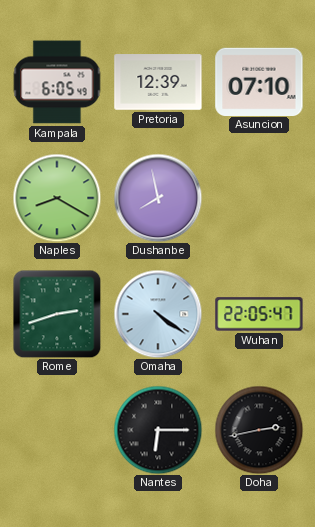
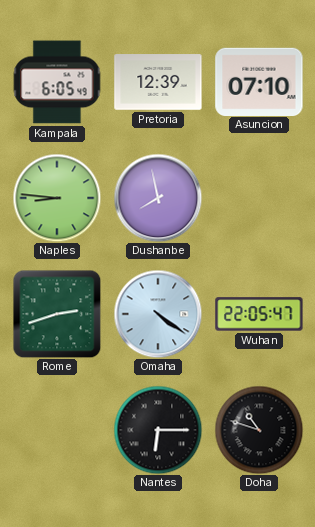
Naples: 8:20 -> 8:46 (57, 198)
Doha: 2:43 -> 10:48 (259, 430)
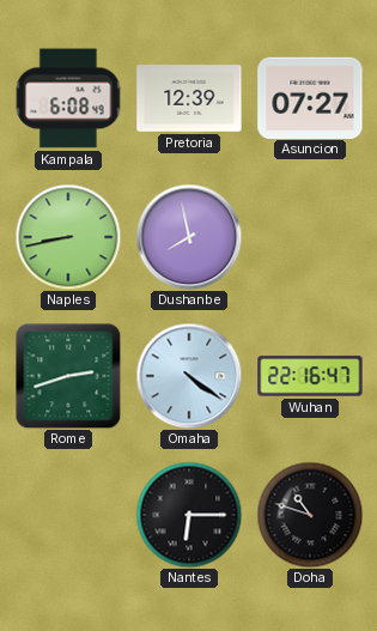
Kampala: 6:05 -> 6:08 (68, 98)
Asuncion: 07:10 -> 07:27 (310, 97)
Naples: 8:46 -> 8:43 (68, 237)
Wuhan: 22:05 -> 22:16 (310, 376)
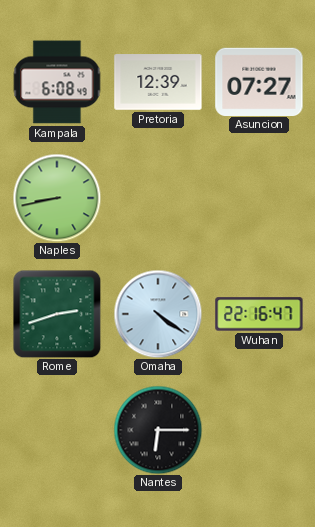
Dushanbe: 7:58 -> none (189, 237)
Doha: 10:48 -> none (310, 515)
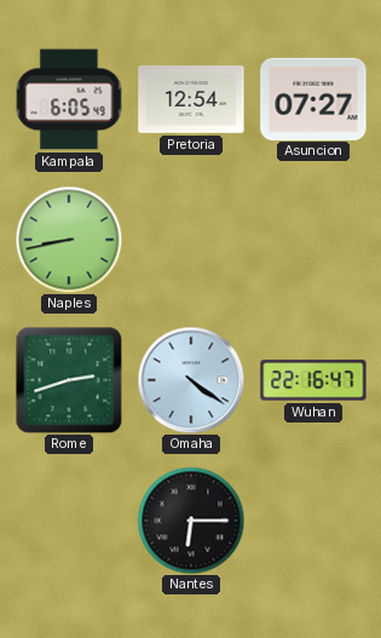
Kampala: 6:08 -> 6:05 (69, 99)
Pretoria: 12:39 -> 12:54 (191, 99)
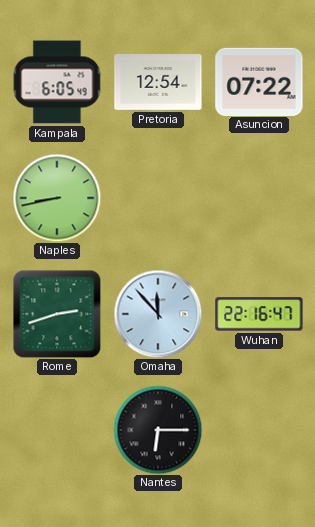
Asuncion: 07:27 -> 07:22 (259, 81)
Omaha: 4:21 -> 11:53 (158, 314)
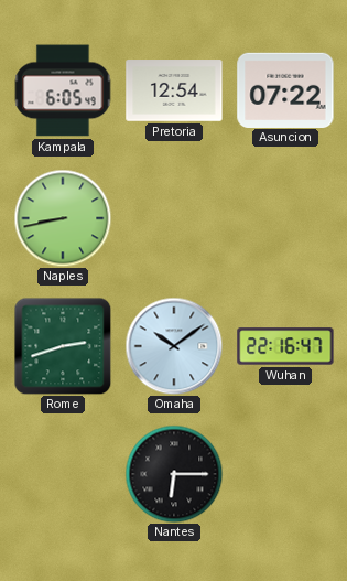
Omaha: 11:53 -> 10:09 (174, 346)
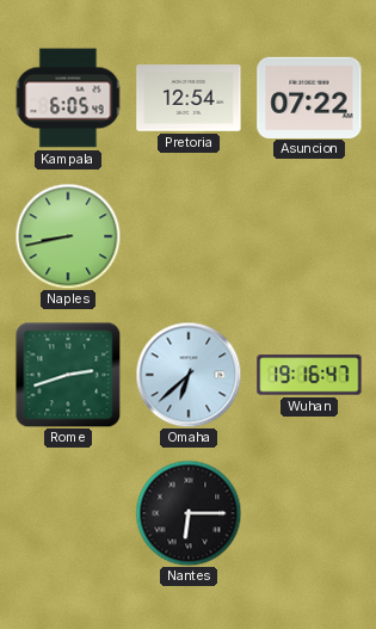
Omaha: 10:09 -> 6:38 (189, 375)
Wuhan: 22:16 -> 19:16 (309, 375)
